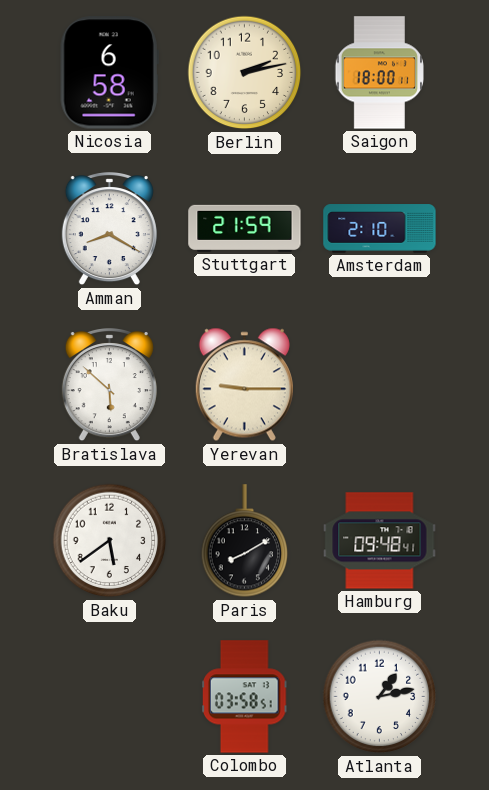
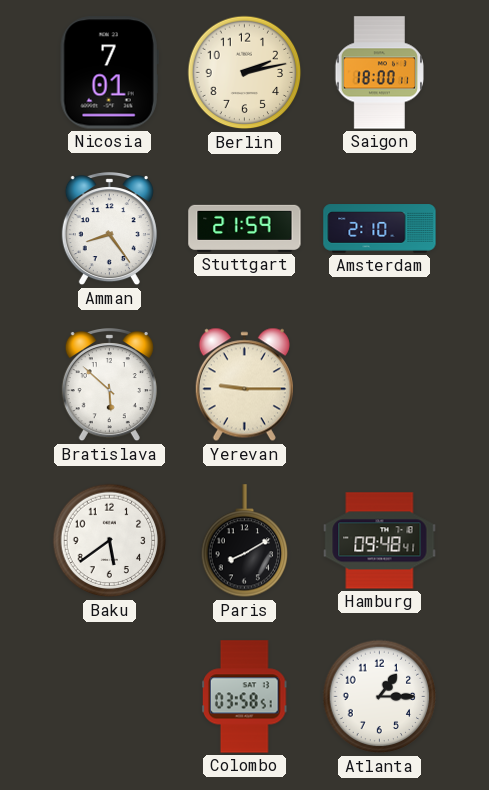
Nicosia: 6:58 -> 7:01 (109, 73)
Amman: 8:20 -> 8:24 (109, 230)
Atlanta: 1:13 -> 1:15 (380, 697)
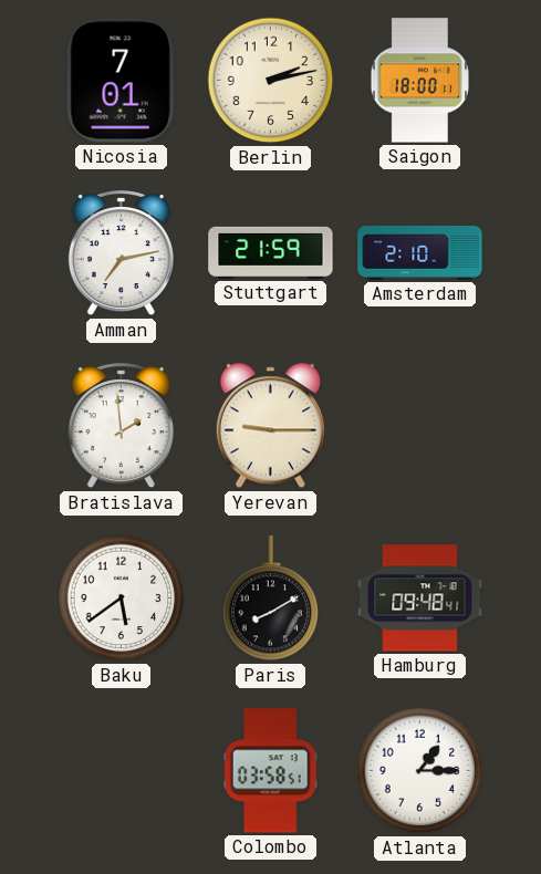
Amman: 8:24 -> 7:13 (121, 254)
Bratislava: 5:52 -> 1:59 (121, 427)
